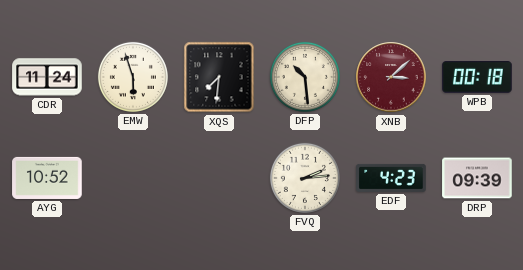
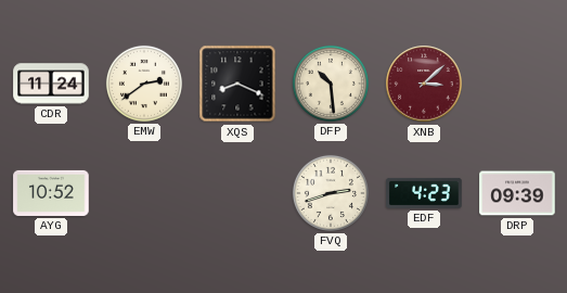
EMW: 5:57 -> 2:39 (144, 84)
XQS: 7:31 -> 8:19 (237, 84)
WPB: 00:18 -> none (477, 78)
FVQ: 2:14 -> 2:42 (331, 193)
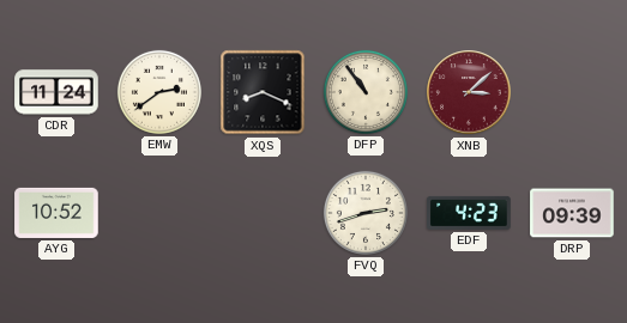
DFP: 10:29 -> 10:54 (366, 92)
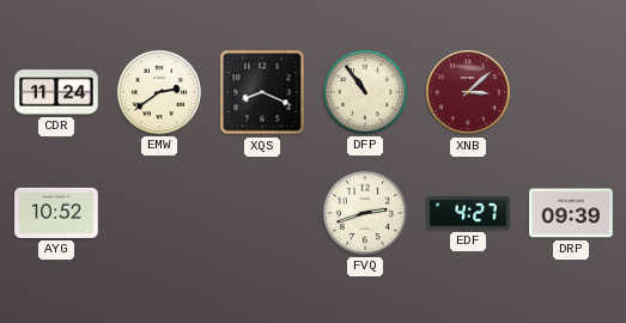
EDF: 4:23 -> 4:27 (468, 213)
